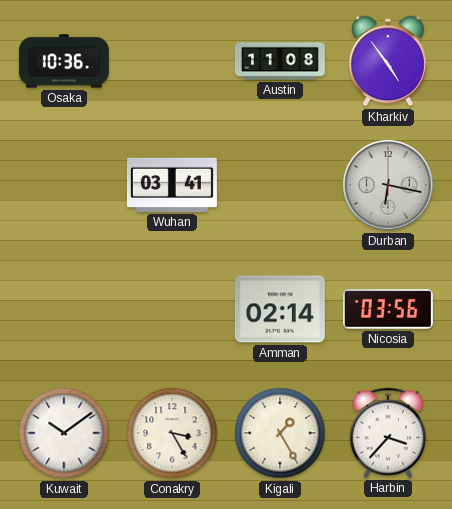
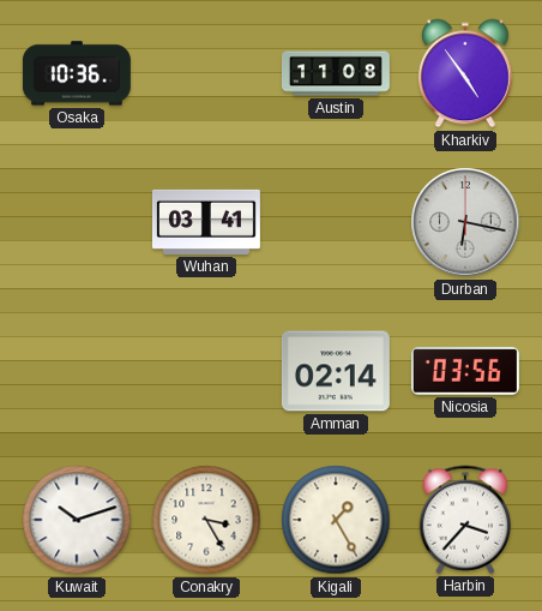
Kuwait: 10:09 -> 10:12 (77, 520)
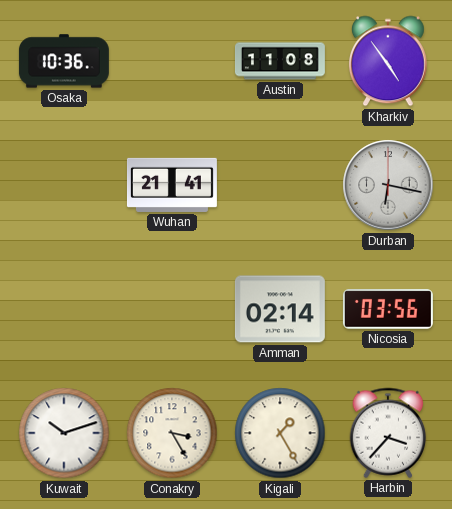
Wuhan: 03:41 -> 21:41 (172, 185)
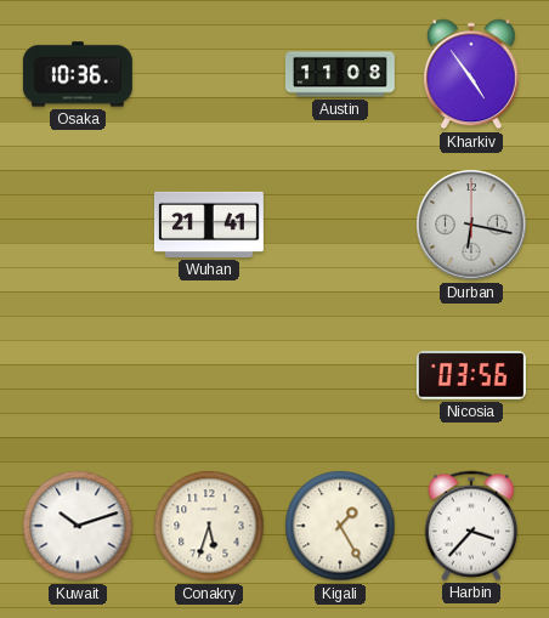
Amman: 02:14 -> none (280, 309)
Conakry: 3:25 -> 5:33 (209, 526)
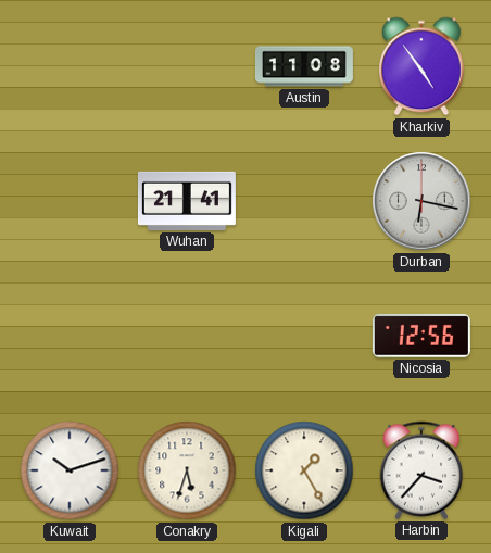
Osaka: 10:36 -> none (78, 74)
Nicosia: 03:56 -> 12:56 (421, 336)
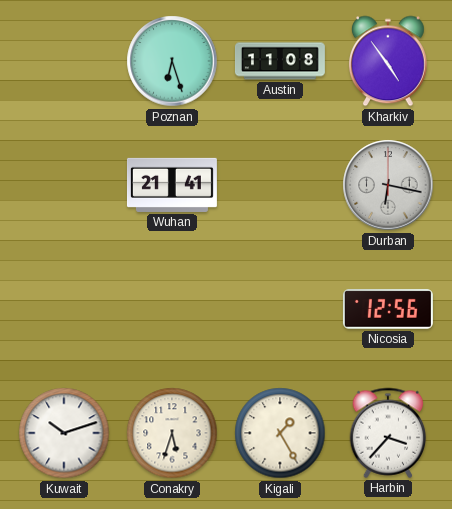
Poznan: none -> 6:27 (172, 61)
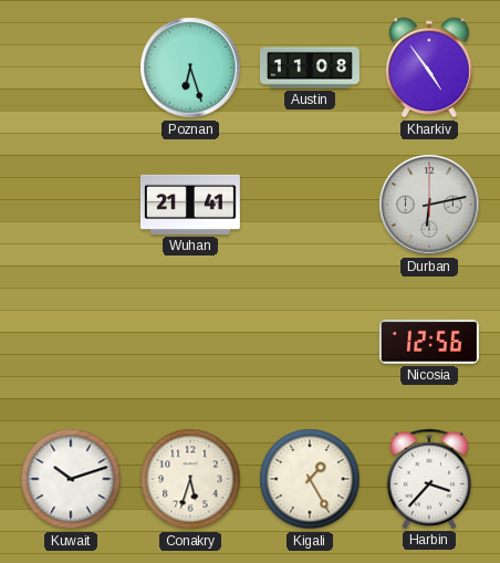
Durban: 6:17 -> 6:13 (429, 205)
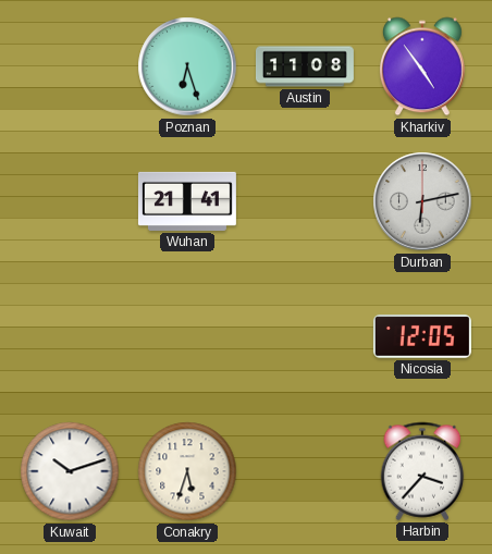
Nicosia: 12:56 -> 12:05 (422, 336)
Kigali: 1:25 -> none (310, 479)
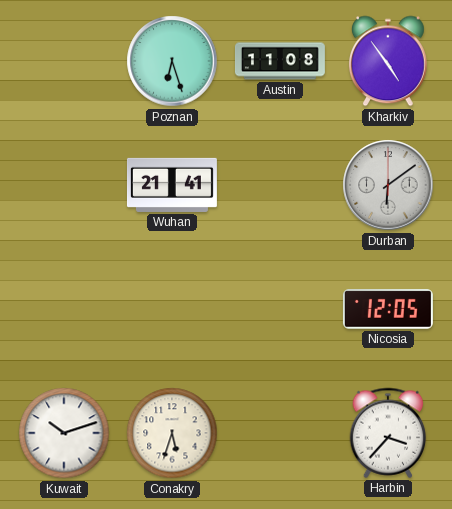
Durban: 6:13 -> 6:09 (388, 185)
